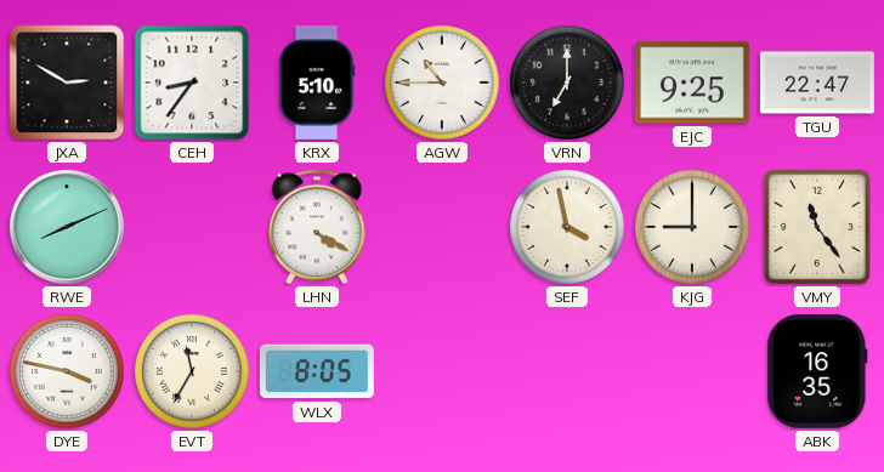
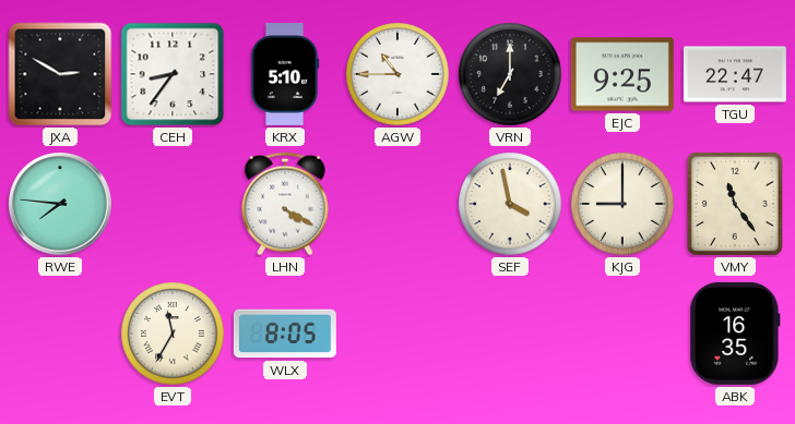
RWE: 8:11 -> 7:46 (60, 204)
DYE: 3:47 -> none (67, 371)
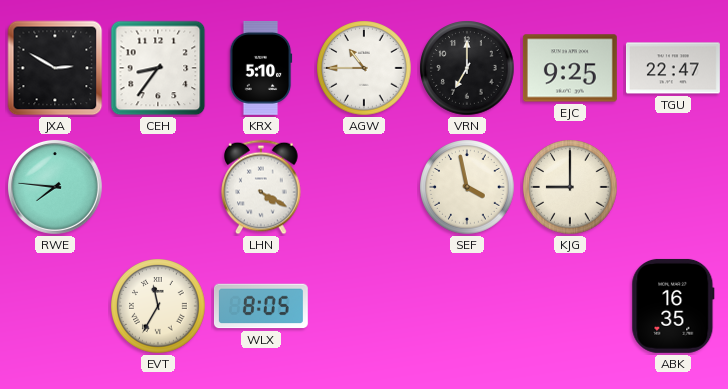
VMY: 11:24 -> none (735, 204)
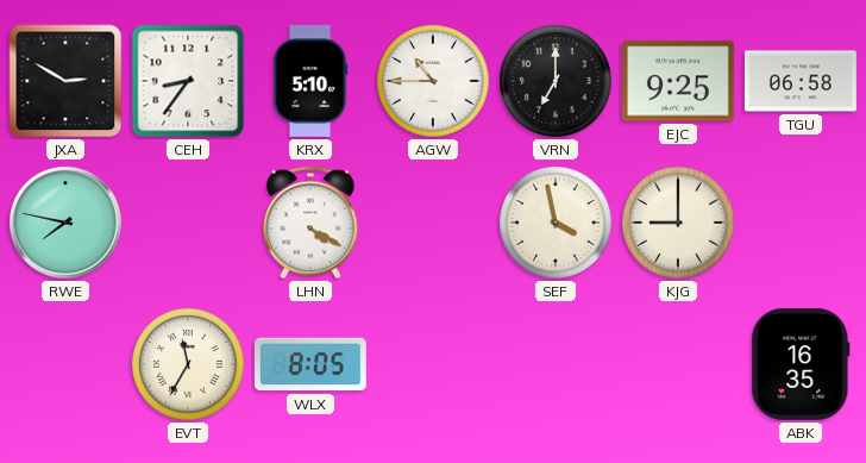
TGU: 22:47 -> 06:58 (801, 81)
RWE: 7:46 -> 7:47 (65, 223)
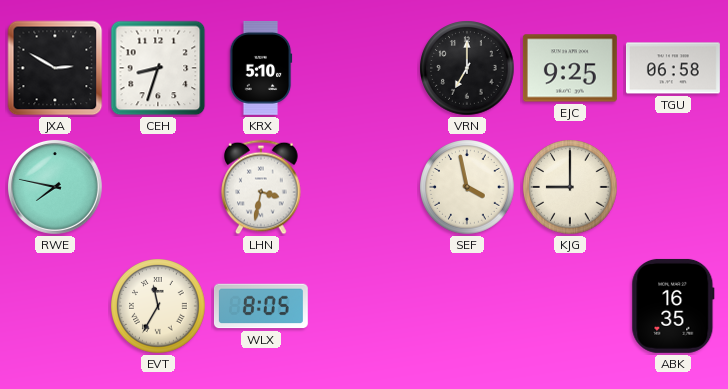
CEH: 8:36 -> 8:33 (158, 68)
AGW: 10:45 -> none (433, 81)
LHN: 4:20 -> 3:32 (261, 187)
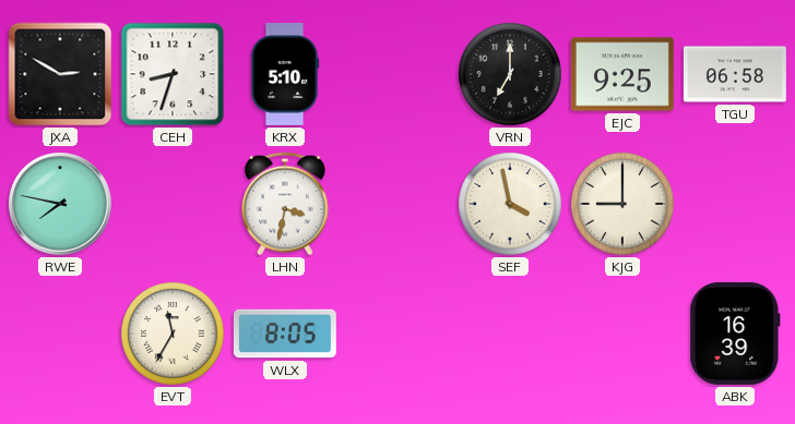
ABK: 16:35 -> 16:39 (735, 334)
